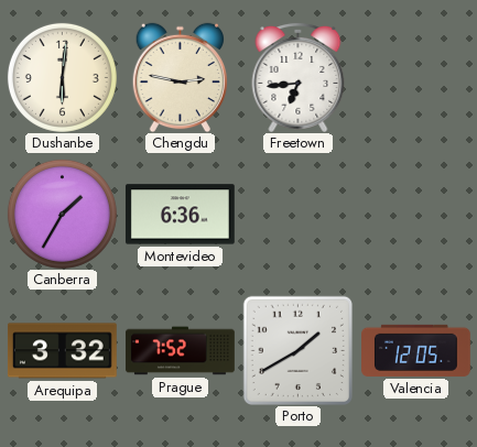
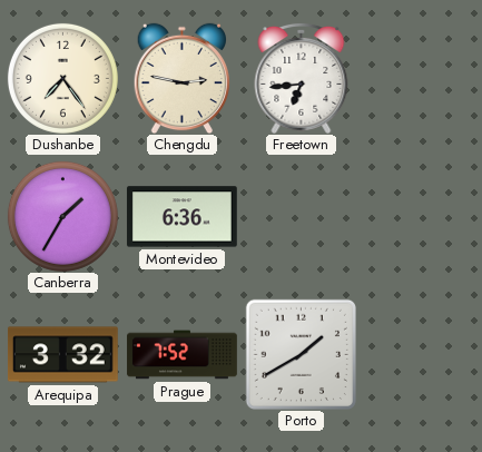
Dushanbe: 6:01 -> 7:24 (62, 78)
Valencia: 12:05 -> none (416, 350)
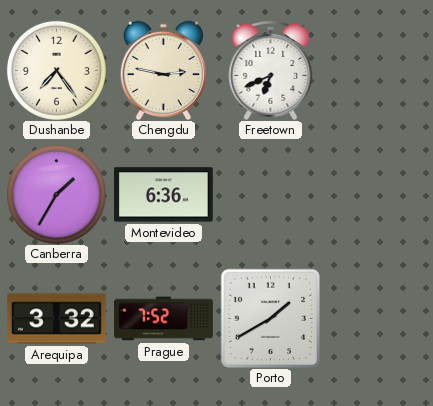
Freetown: 6:44 -> 6:41 (271, 70)
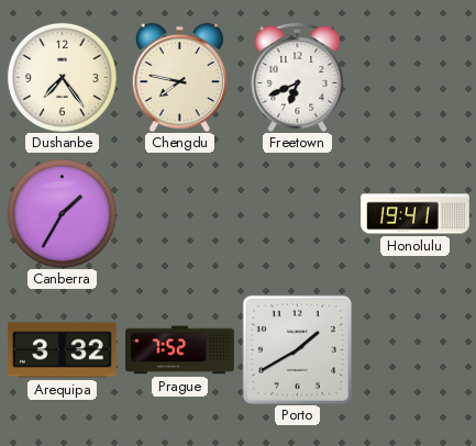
Chengdu: 2:47 -> 7:47 (179, 77)
Montevideo: 6:36 -> none (164, 195)
Honolulu: none -> 19:41 (416, 214)
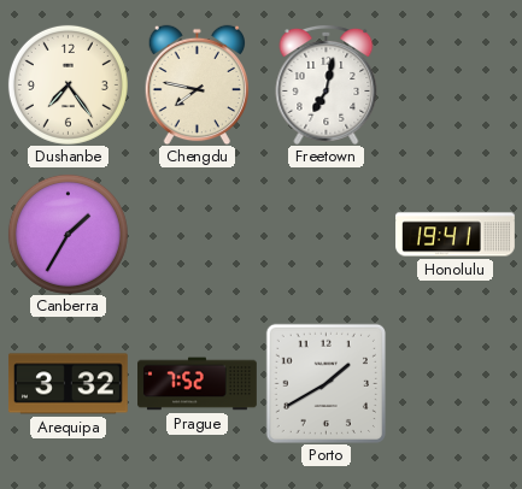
Freetown: 6:41 -> 7:02 (327, 84)
